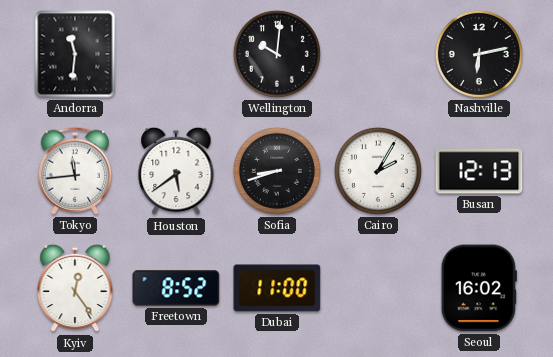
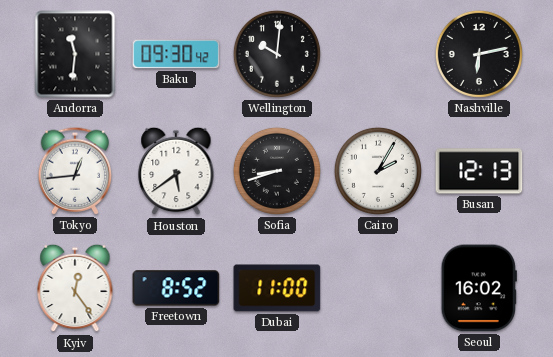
Baku: none -> 09:30 (176, 54)
Tokyo: 11:44 -> 12:44 (74, 171)
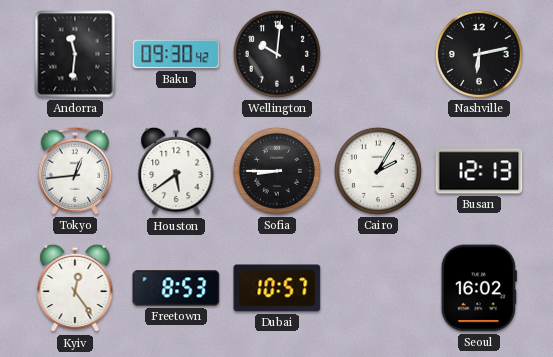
Sofia: 8:42 -> 8:45 (277, 171)
Freetown: 8:52 -> 8:53 (176, 288)
Dubai: 11:00 -> 10:57 (277, 288)
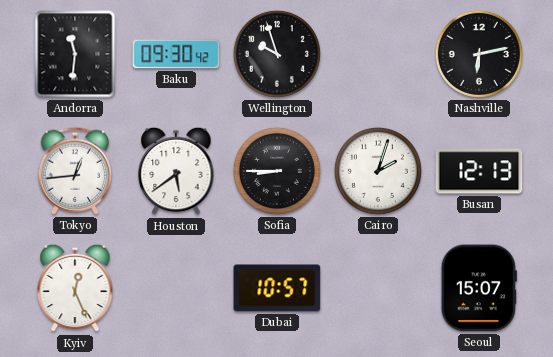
Wellington: 10:01 -> 9:57 (277, 54)
Cairo: 2:05 -> 2:03 (378, 171)
Kyiv: 12:24 -> 12:26 (75, 288)
Freetown: 8:53 -> none (176, 288)
Seoul: 16:02 -> 15:07 (479, 288)
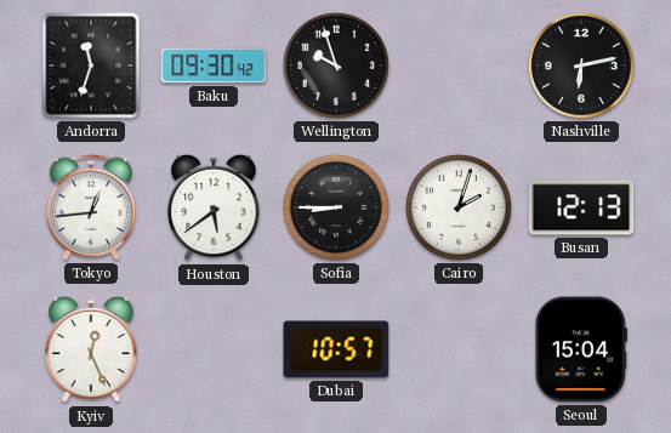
Andorra: 11:31 -> 11:33 (91, 65)
Seoul: 15:07 -> 15:04 (581, 349)
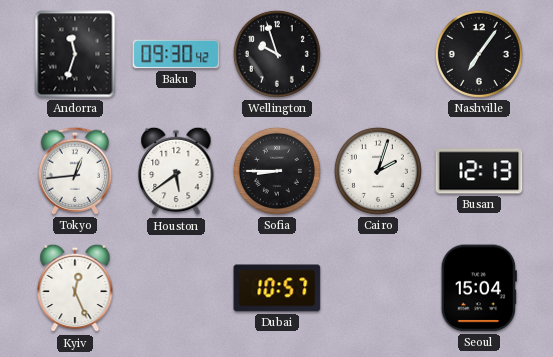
Nashville: 6:13 -> 7:06 (479, 54)
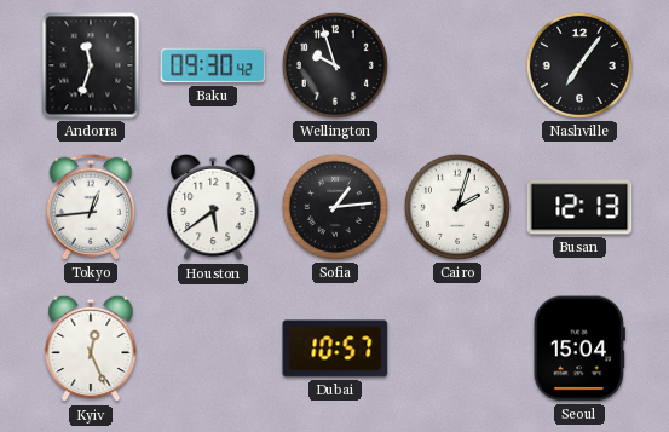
Sofia: 8:45 -> 1:14 (335, 207)
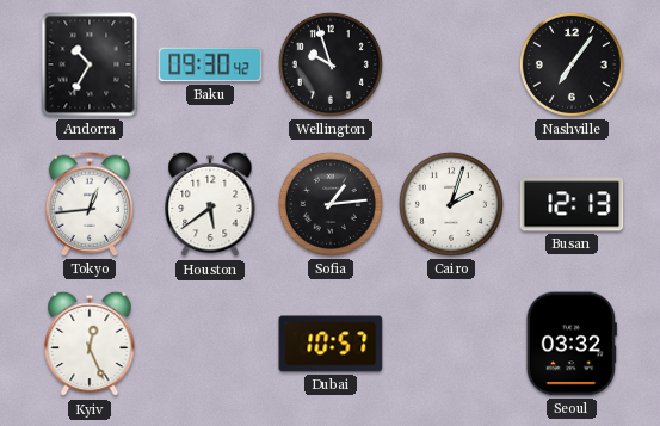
Andorra: 11:33 -> 10:35 (90, 64)
Seoul: 15:04 -> 03:32 (572, 344)
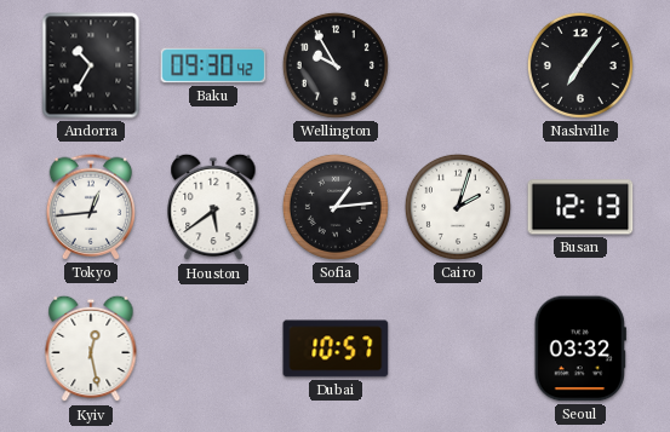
Wellington: 9:57 -> 9:55 (336, 65)
Kyiv: 12:26 -> 12:28 (91, 349)
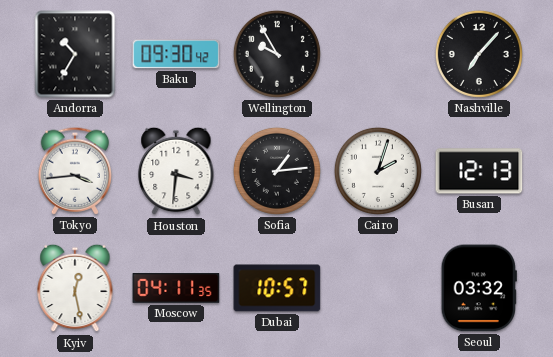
Nashville: 7:06 -> 7:07 (479, 54)
Tokyo: 12:44 -> 3:44 (74, 171)
Houston: 5:39 -> 3:31 (176, 171)
Moscow: none -> 04:11 (176, 288)
